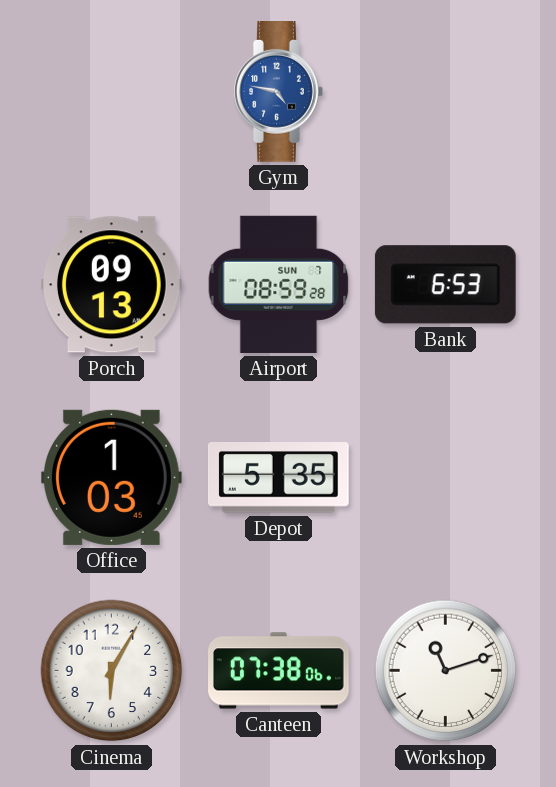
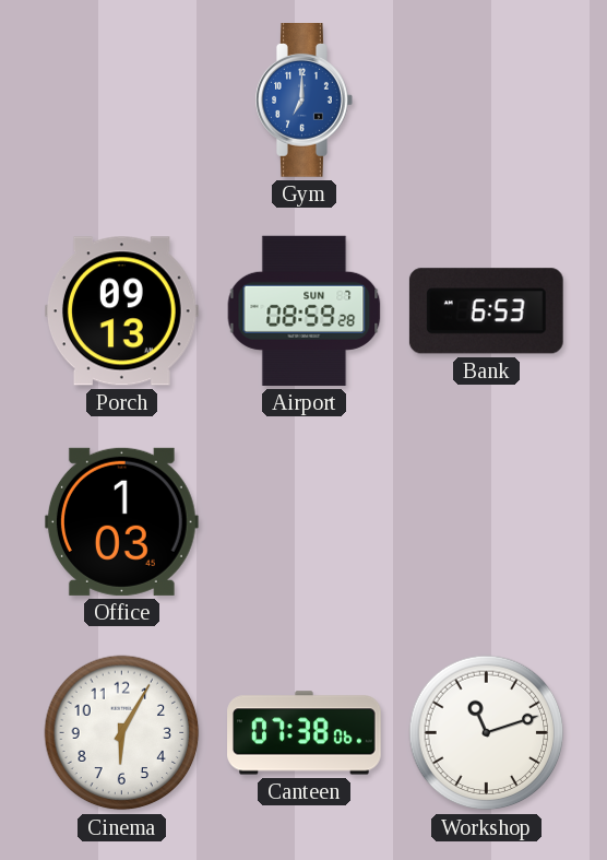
Gym: 4:47 -> 7:00 (305, 101)
Depot: 5:35 -> none (278, 478)
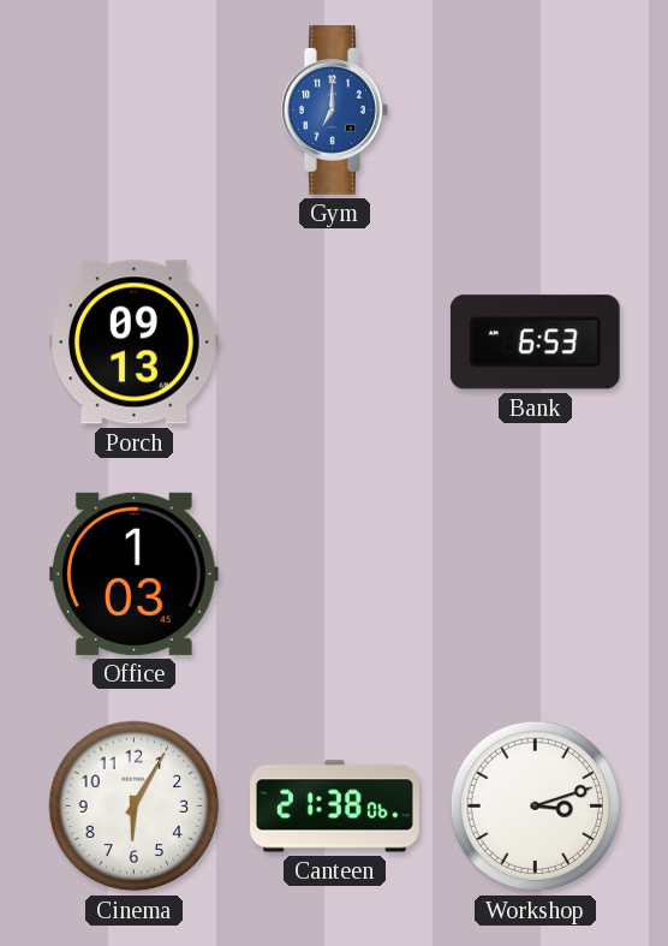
Airport: 08:59 -> none (305, 310)
Canteen: 07:38 -> 21:38 (335, 807)
Workshop: 11:12 -> 3:12 (536, 807)
